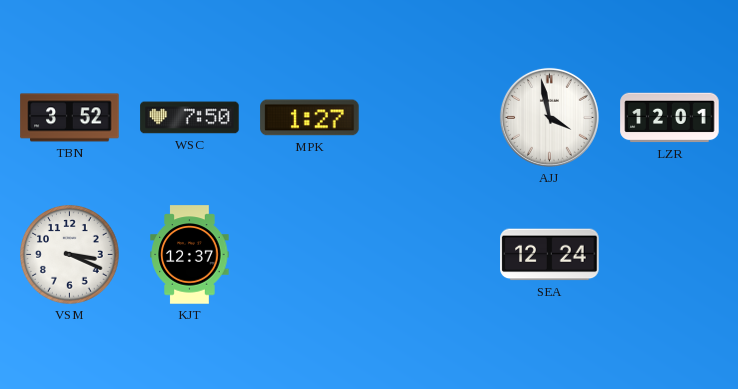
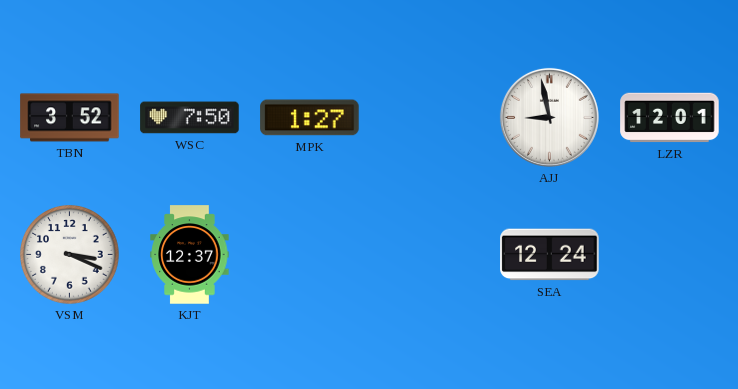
AJJ: 3:58 -> 8:58 (549, 117)
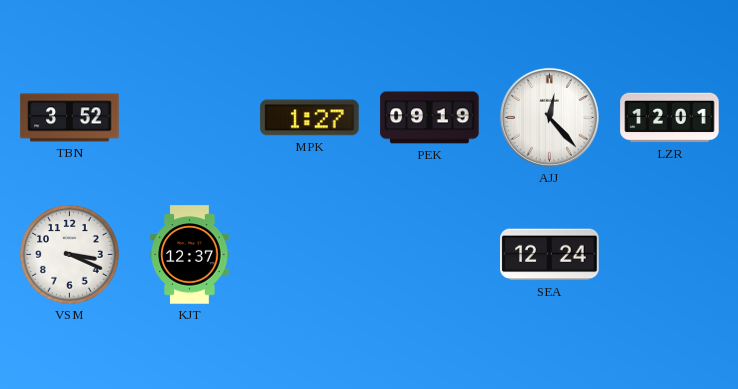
WSC: 7:50 -> none (190, 118)
PEK: none -> 09:19 (430, 118)
AJJ: 8:58 -> 12:23 (549, 117)
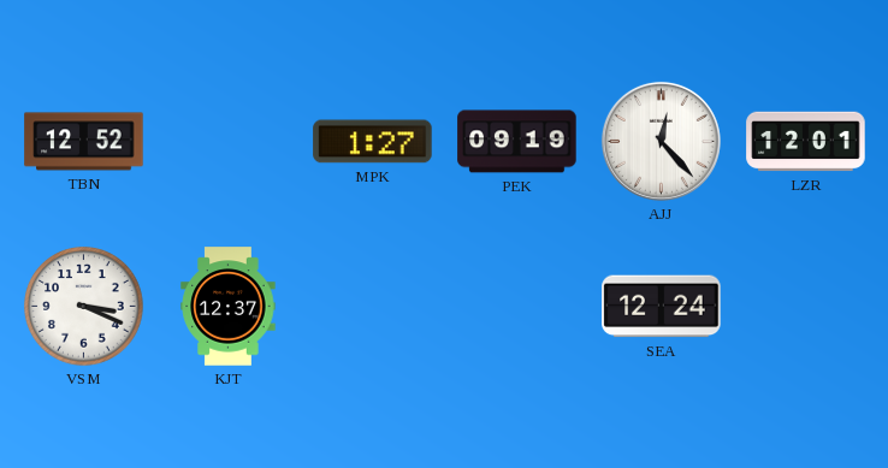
TBN: 3:52 -> 12:52 (84, 142)
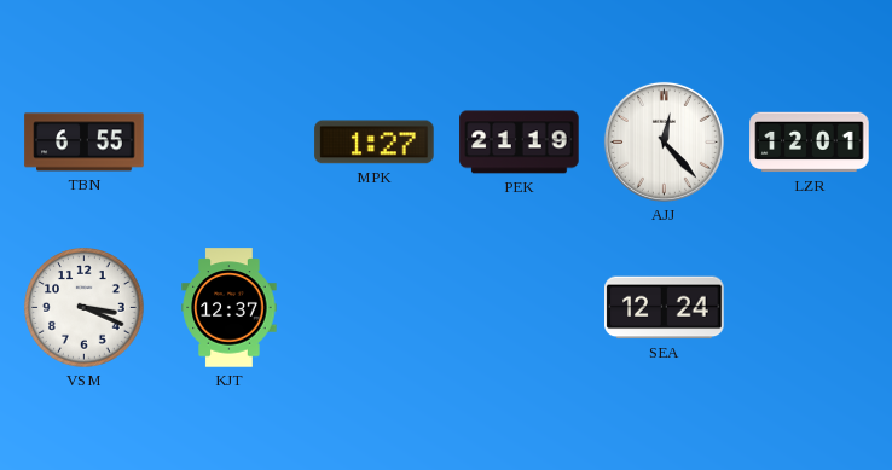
TBN: 12:52 -> 6:55 (85, 143)
PEK: 09:19 -> 21:19 (520, 143)
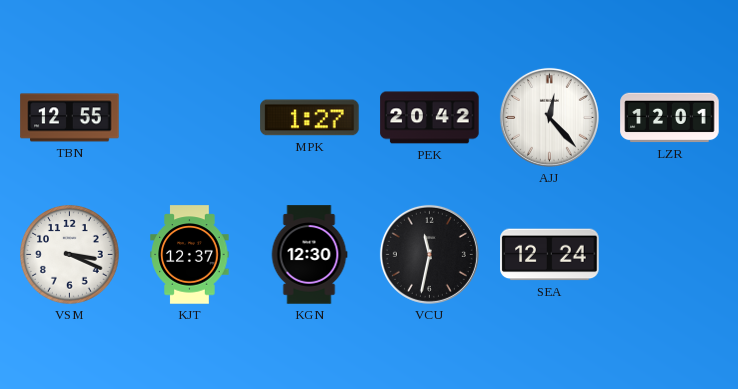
TBN: 6:55 -> 12:55 (70, 118)
PEK: 21:19 -> 20:42 (430, 118)
KGN: none -> 12:30 (309, 255)
VCU: none -> 11:32 (429, 254)
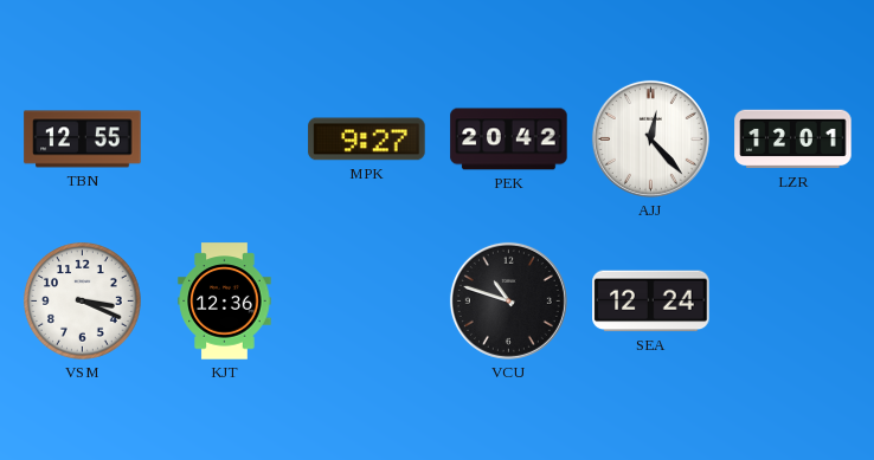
MPK: 1:27 -> 9:27 (367, 140)
KJT: 12:37 -> 12:36 (225, 302)
KGN: 12:30 -> none (309, 255)
VCU: 11:32 -> 10:48 (508, 300)
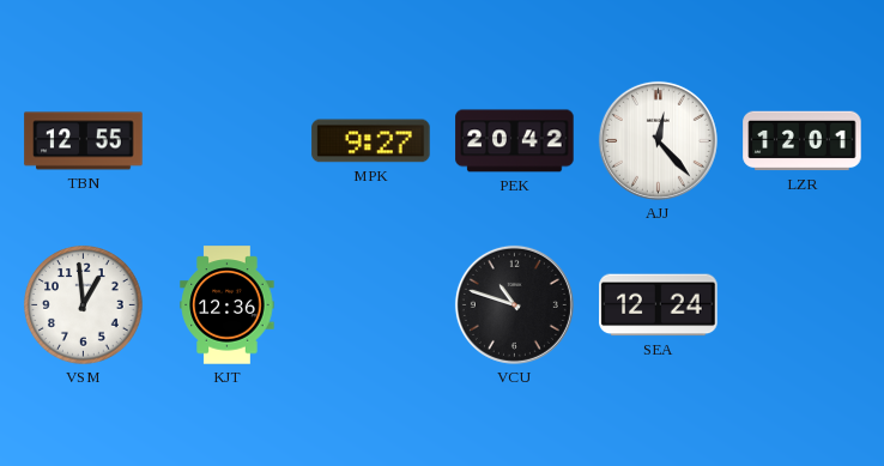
VSM: 3:19 -> 12:59 (84, 305)
